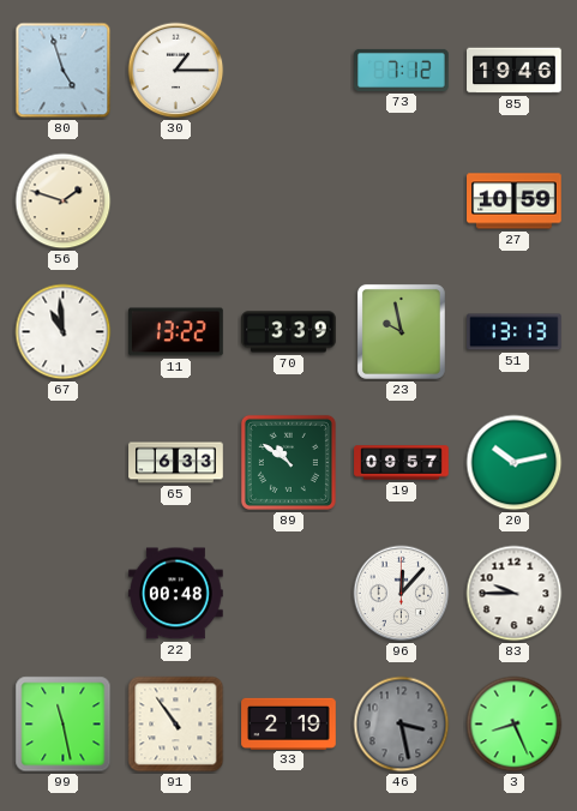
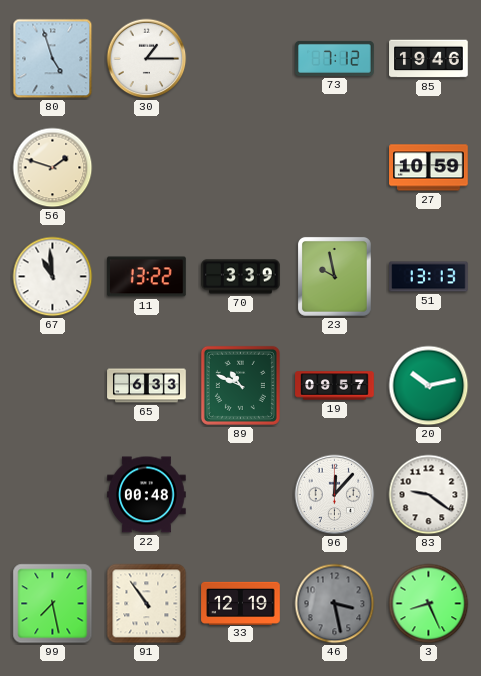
89: 10:51 -> 10:49 (240, 385)
83: 9:45 -> 9:21 (429, 495)
99: 11:28 -> 7:28 (53, 604)
33: 2:19 -> 12:19 (241, 603)
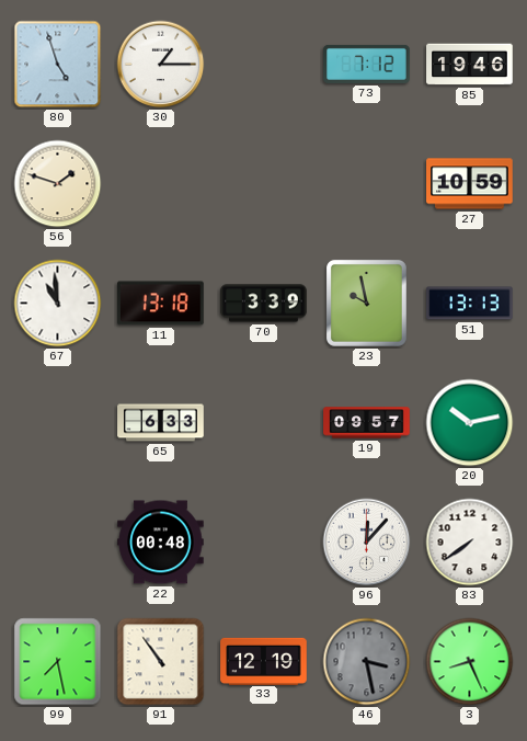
11: 13:22 -> 13:18 (161, 304)
89: 10:49 -> none (240, 385)
83: 9:21 -> 7:39 (470, 543)
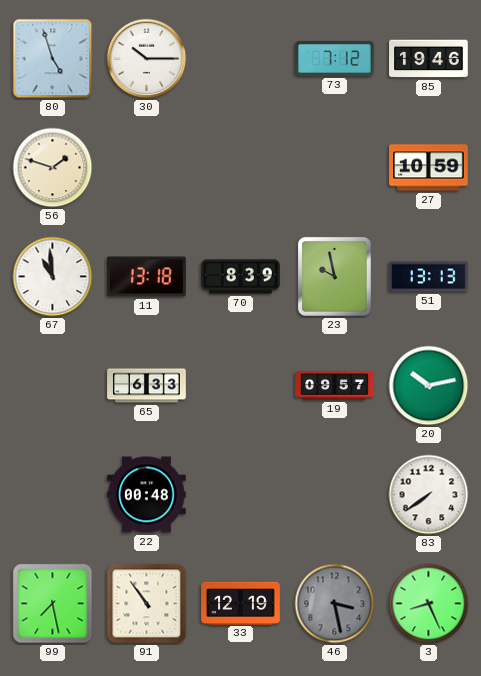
30: 1:15 -> 10:15 (147, 59)
70: 3:39 -> 8:39 (241, 277)
96: 12:07 -> none (367, 543)
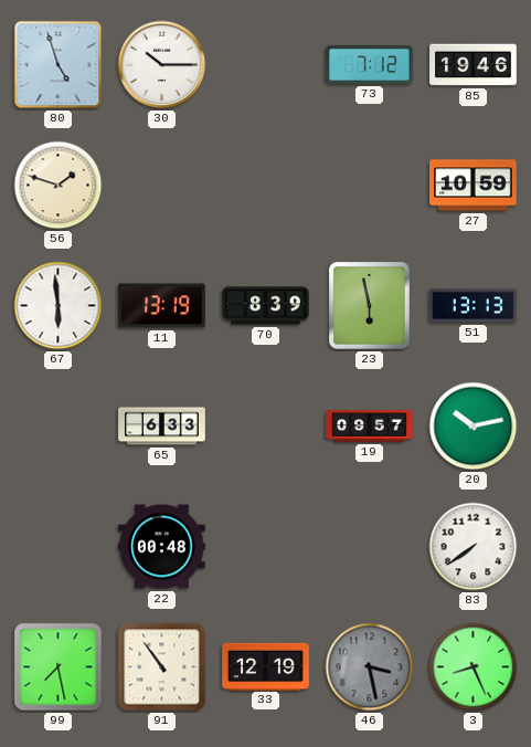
67: 10:59 -> 5:59 (59, 306)
11: 13:18 -> 13:19 (162, 306)
23: 9:58 -> 5:58 (369, 305)
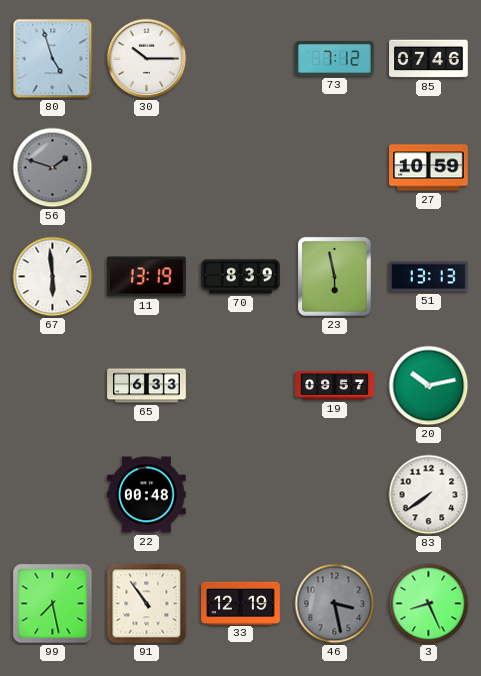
85: 19:46 -> 07:46 (429, 59)
56 dial: cream -> grey (53, 168)
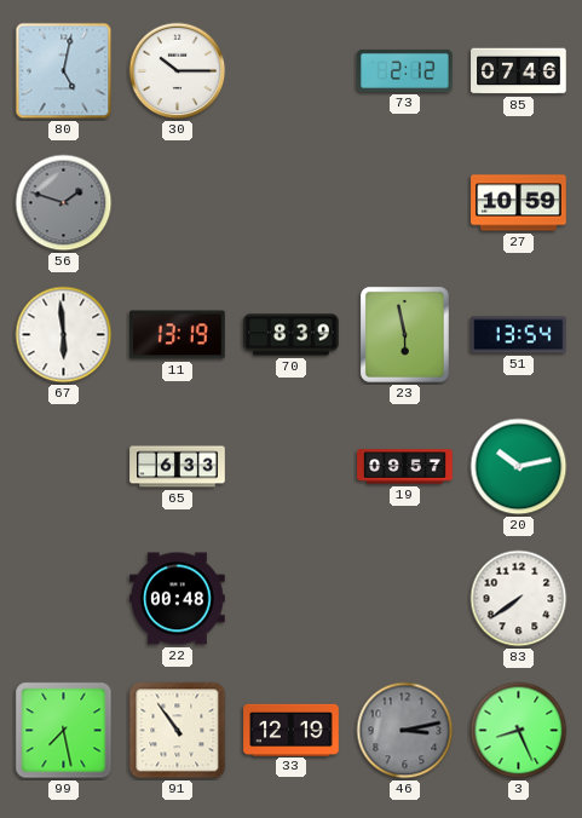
80: 4:57 -> 5:02 (64, 71)
73: 7:12 -> 2:12 (405, 70)
51: 13:13 -> 13:54 (519, 335)
46: 3:28 -> 3:13 (405, 731)
